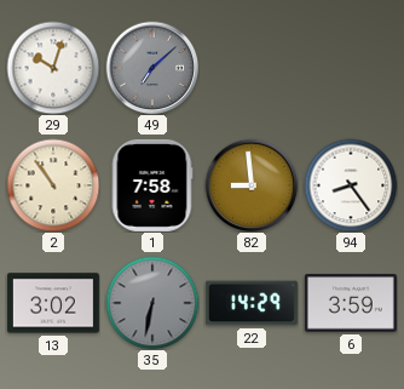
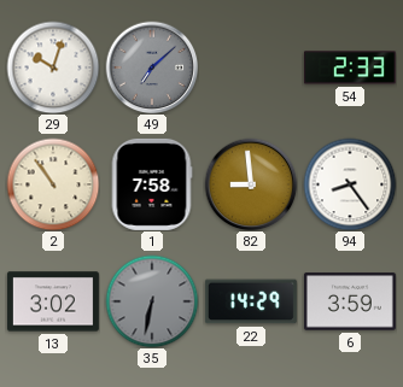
54: none -> 2:33 (350, 68)
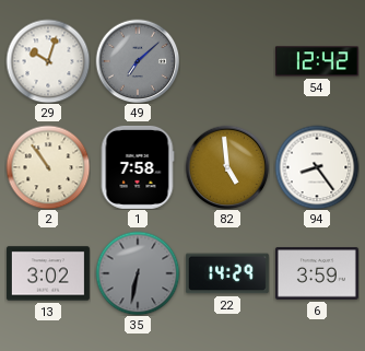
54: 2:33 -> 12:42 (317, 61)
82: 8:59 -> 4:59 (227, 167)
